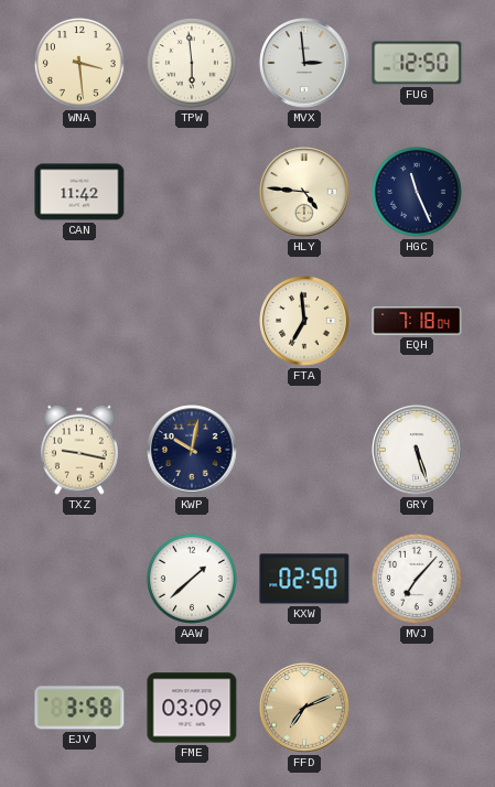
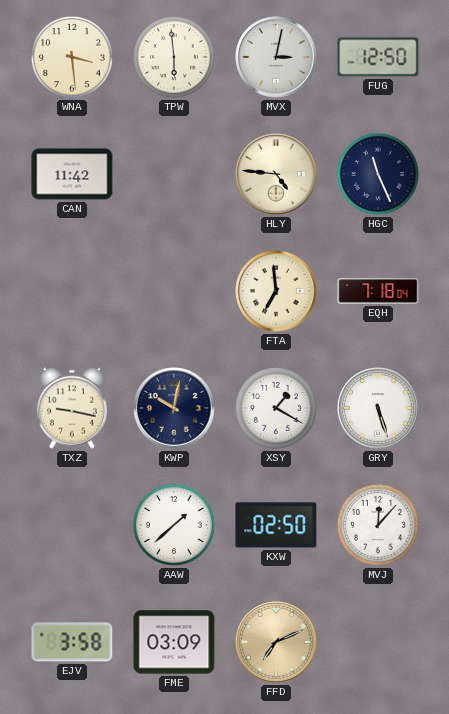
MVX: 2:59 -> 3:02 (276, 57)
XSY: none -> 1:20 (276, 408)
MVJ: 7:07 -> 12:07 (378, 525)
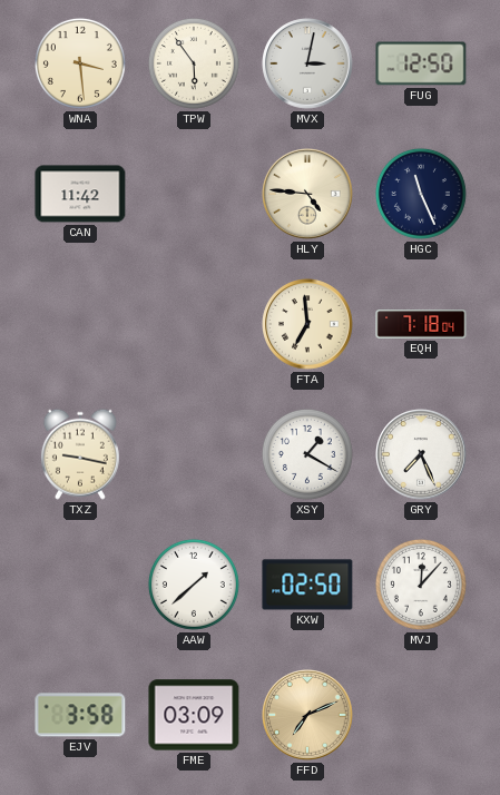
TPW: 5:59 -> 5:54 (194, 63)
KWP: 10:02 -> none (174, 408)
GRY: 5:27 -> 7:26 (421, 454)
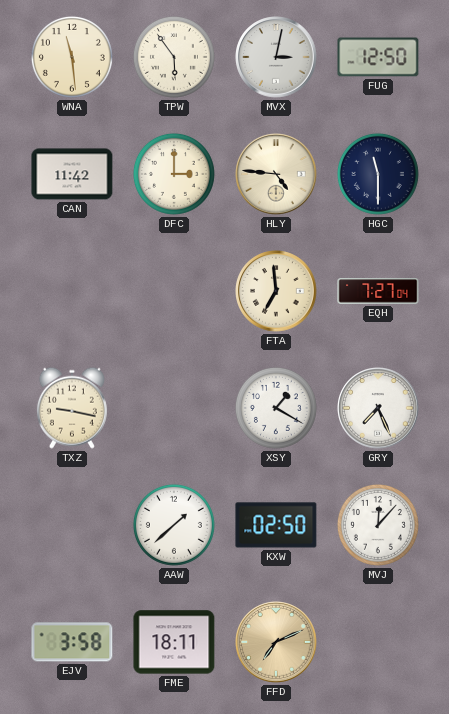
WNA: 3:29 -> 11:29 (72, 57)
DFC: none -> 3:00 (174, 174)
HGC: 11:26 -> 11:30 (378, 174)
EQH: 7:18 -> 7:27 (378, 291)
FME: 03:09 -> 18:11 (174, 642)
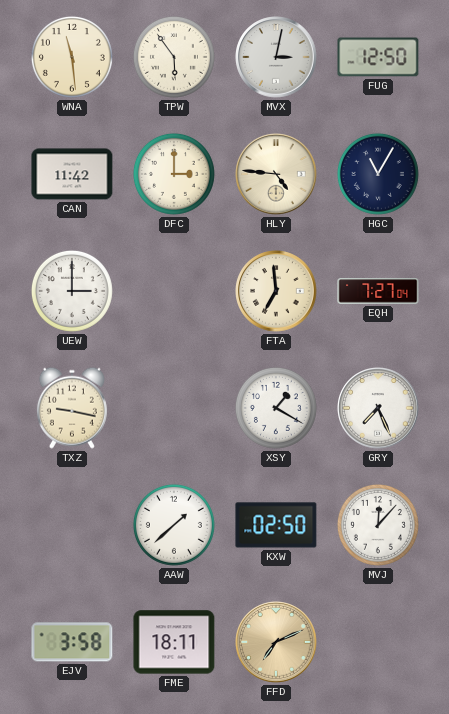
HGC: 11:30 -> 11:05 (378, 174)
UEW: none -> 3:00 (72, 291)
